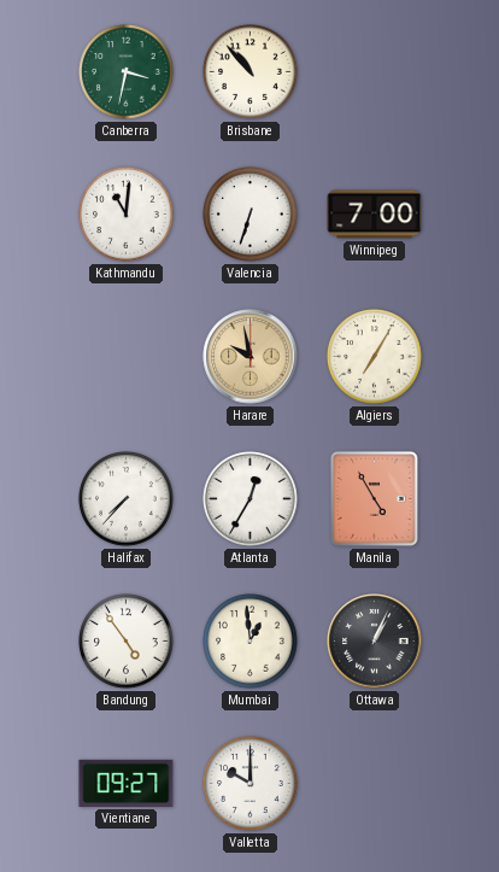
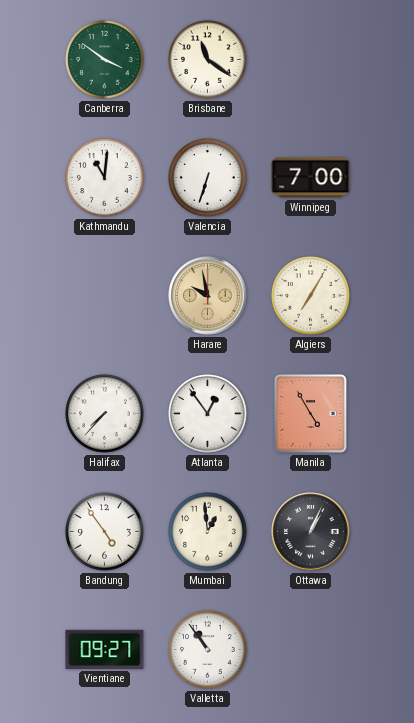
Canberra: 3:32 -> 3:51 (105, 60)
Brisbane: 10:53 -> 11:21 (208, 60)
Atlanta: 12:35 -> 12:54 (208, 414)
Valletta: 10:00 -> 10:54 (208, 650)
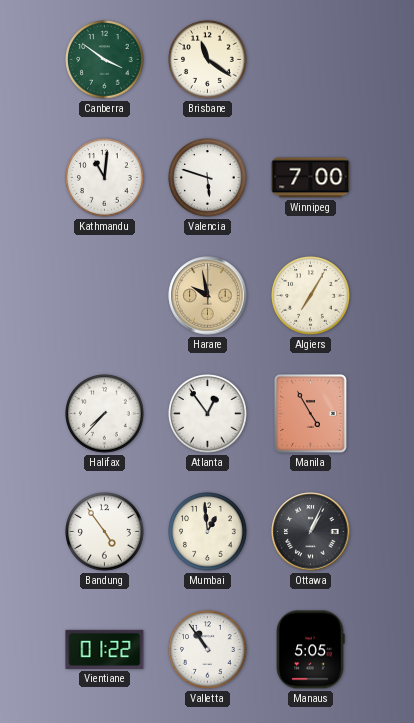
Valencia: 6:33 -> 5:48 (208, 178)
Vientiane: 09:27 -> 01:22 (105, 649)
Manaus: none -> 5:05 (310, 650)
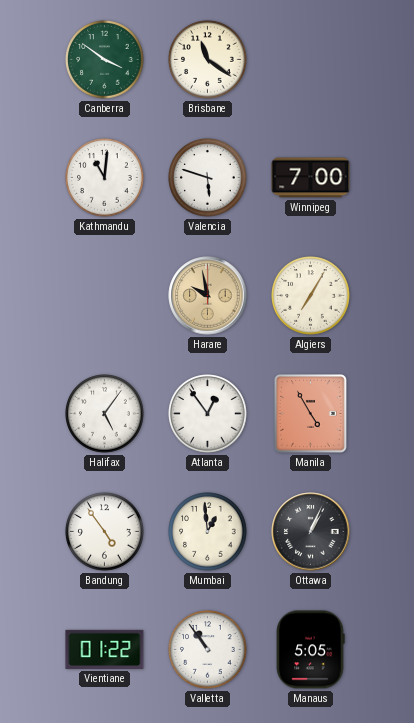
Halifax: 7:37 -> 5:06 (105, 414)
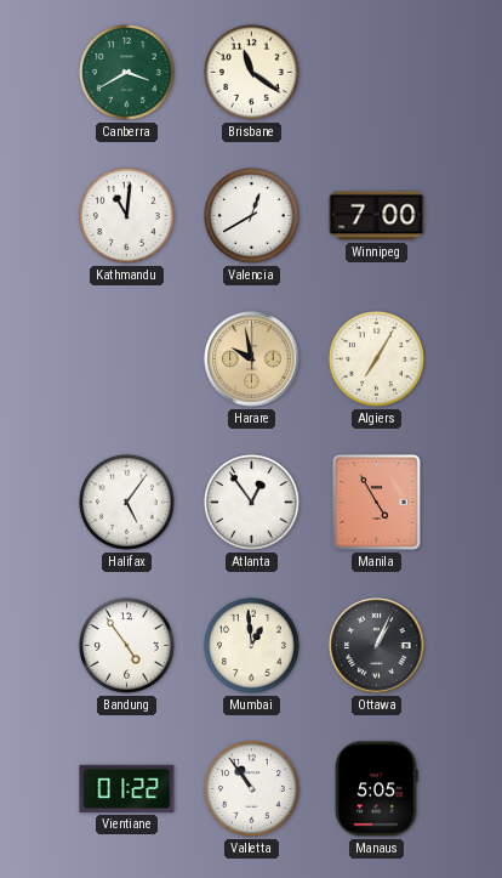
Canberra: 3:51 -> 3:40 (127, 73)
Valencia: 5:48 -> 12:40 (252, 216)
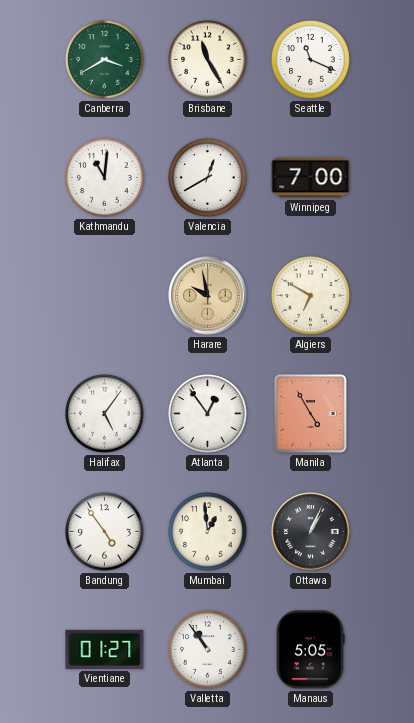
Brisbane: 11:21 -> 11:25 (208, 60)
Seattle: none -> 11:19 (311, 60)
Algiers: 7:05 -> 6:50 (311, 296)
Vientiane: 01:22 -> 01:27 (105, 649)
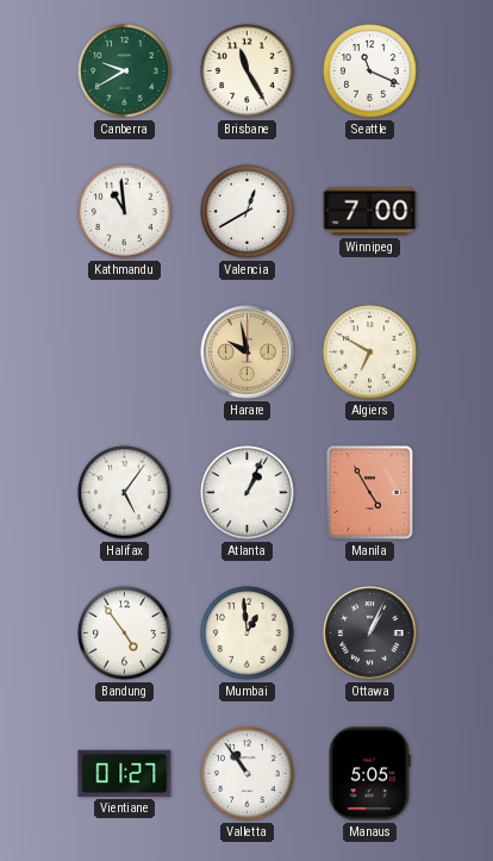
Canberra: 3:40 -> 9:40 (125, 71)
Kathmandu: 11:01 -> 10:59 (125, 212)
Atlanta: 12:54 -> 1:04 (248, 493)
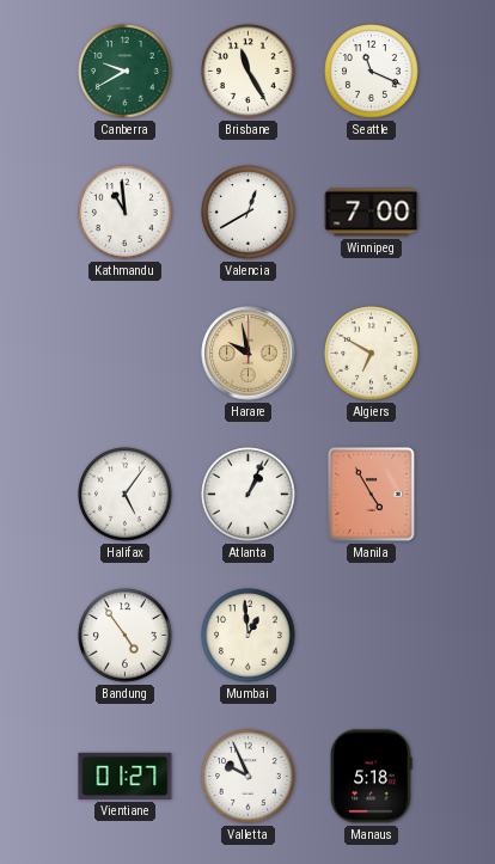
Ottawa: 1:04 -> none (370, 634)
Valletta: 10:54 -> 9:56 (249, 777)
Manaus: 5:05 -> 5:18 (371, 777)
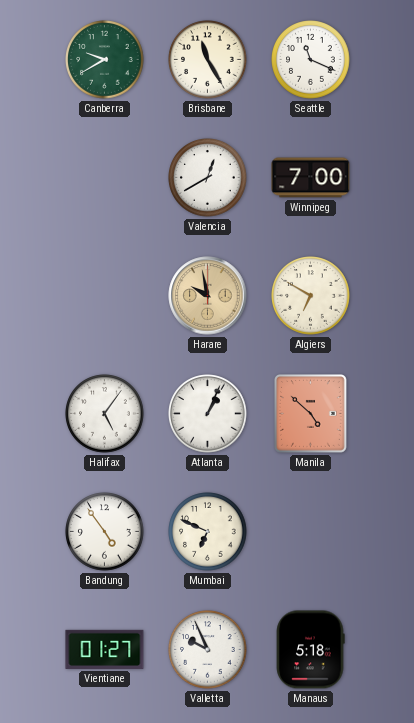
Kathmandu: 10:59 -> none (126, 213)
Manila: 4:55 -> 4:52 (311, 414)
Mumbai: 12:59 -> 6:49 (208, 532)
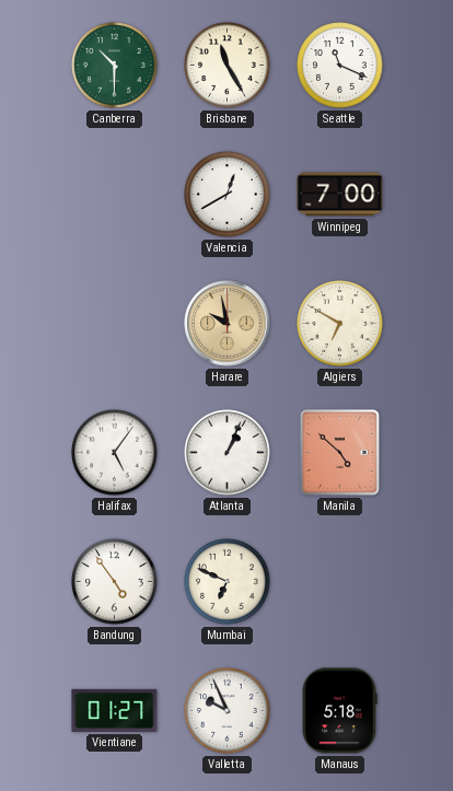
Canberra: 9:40 -> 10:30 (115, 66)
